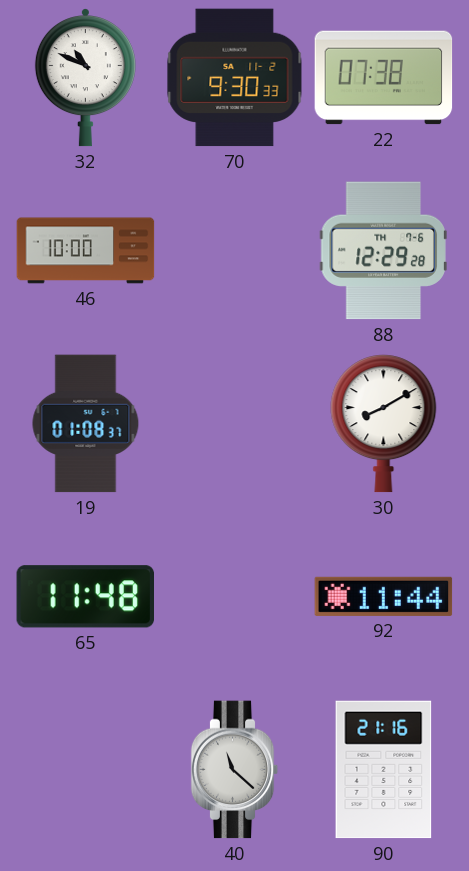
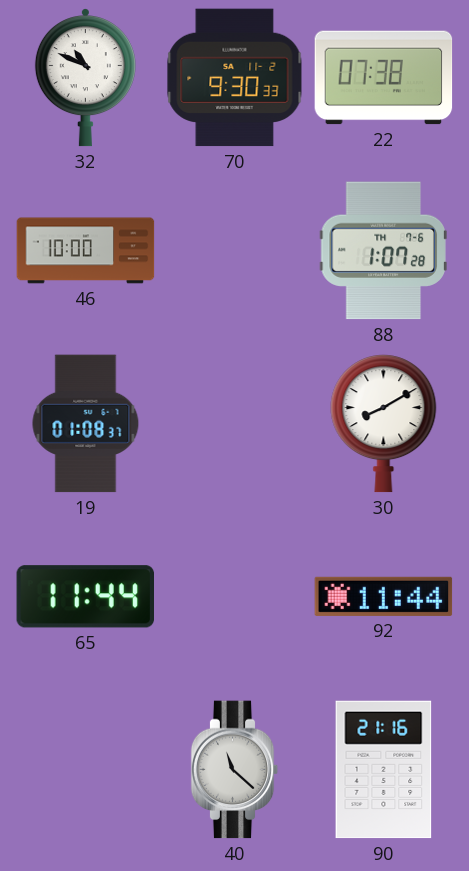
88: 12:29 -> 1:07 (383, 251)
65: 11:48 -> 11:44 (85, 597)
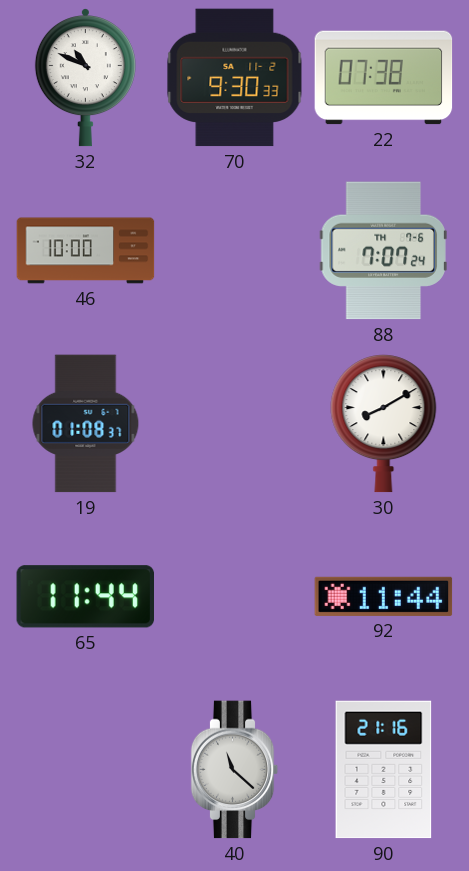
88: 1:07 -> 7:07 (383, 251)
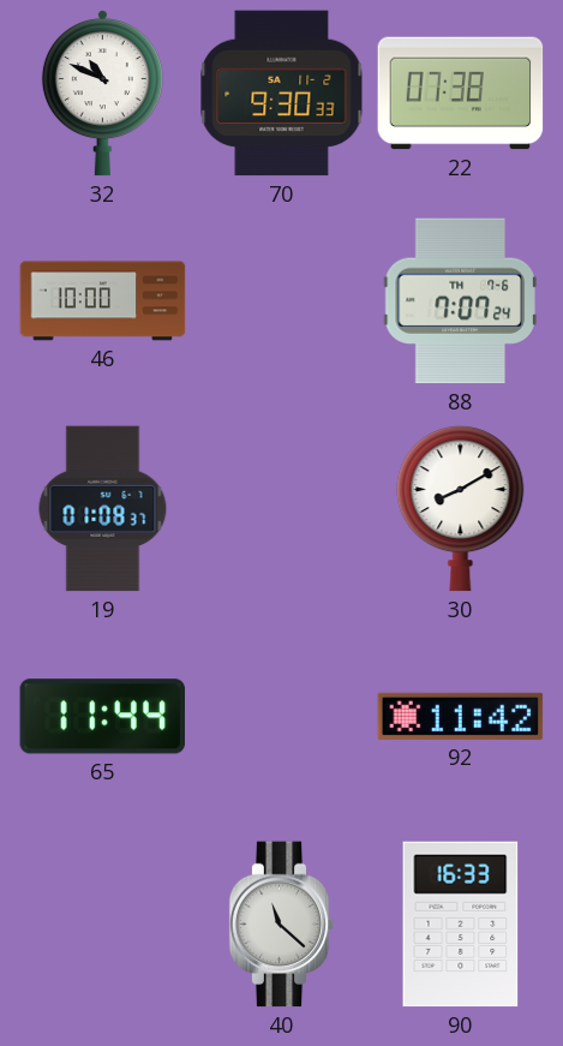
92: 11:44 -> 11:42 (461, 716)
90: 21:16 -> 16:33 (461, 925)
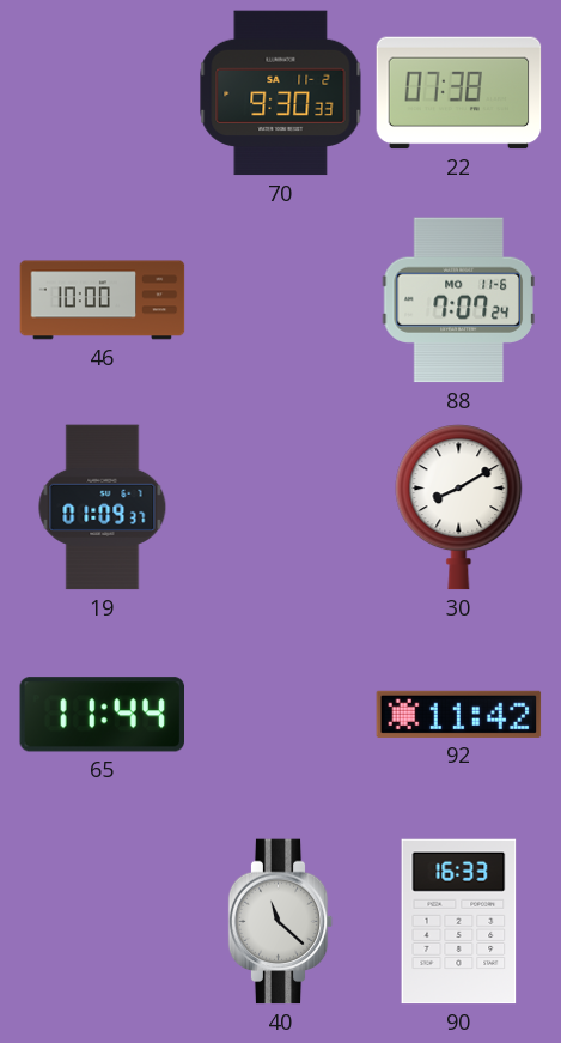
32: 10:49 -> none (102, 94)
88 date: TH 7-6 -> MO 11-6 (458, 301)
19: 01:08 -> 01:09 (103, 508)
